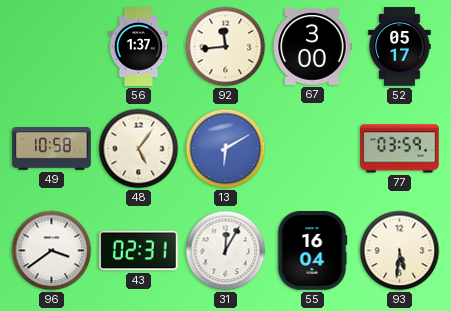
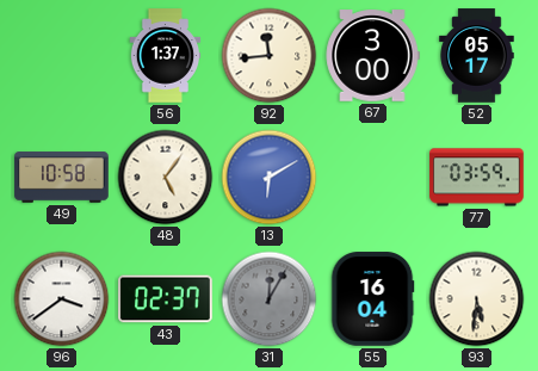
43: 02:31 -> 02:37 (166, 299)
31 dial: white -> grey (270, 299)
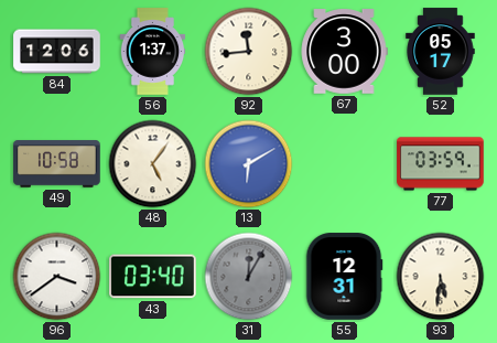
84: none -> 12:06 (57, 52)
43: 02:37 -> 03:40 (153, 277)
55: 16:04 -> 12:31 (344, 277)
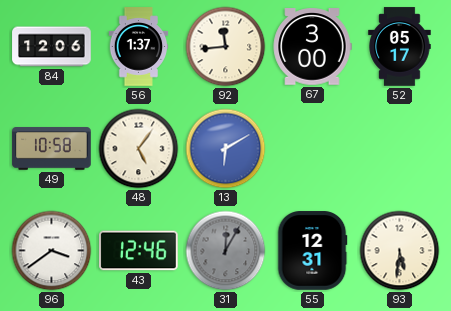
77: 03:59 -> none (441, 164)
43: 03:40 -> 12:46 (139, 251)
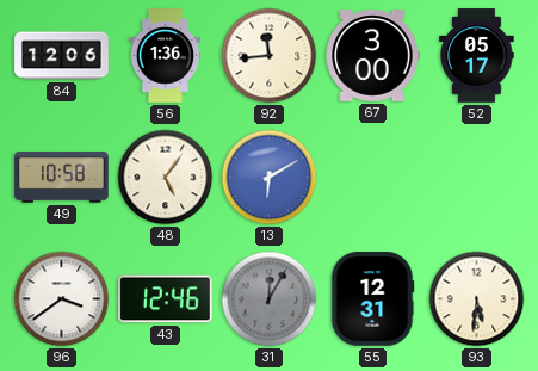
56: 1:37 -> 1:36 (166, 56)
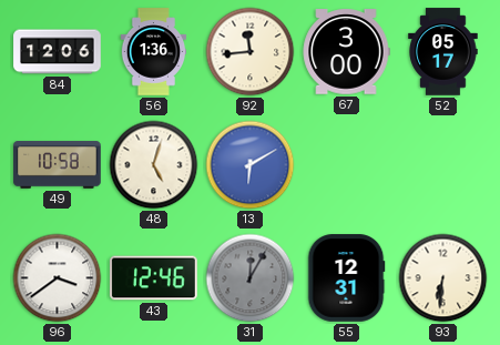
48: 5:06 -> 5:03 (154, 165)
93: 5:31 -> 6:31 (443, 278)
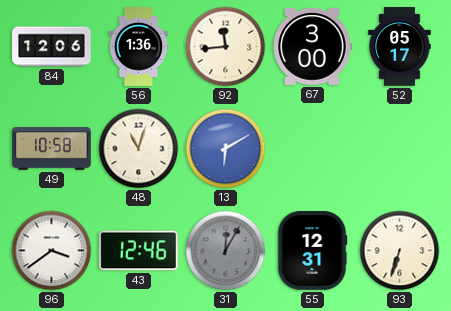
48: 5:03 -> 11:03 (139, 149)
93: 6:31 -> 6:33 (400, 251)
